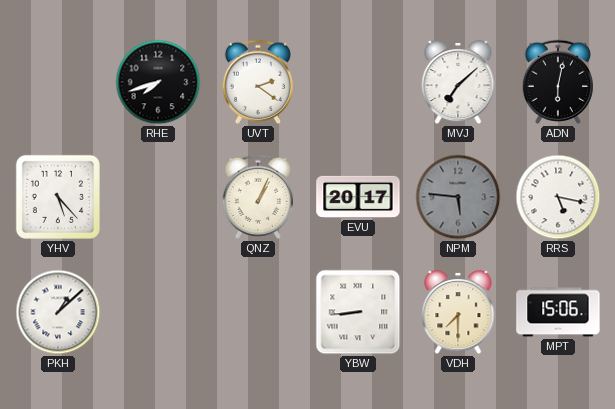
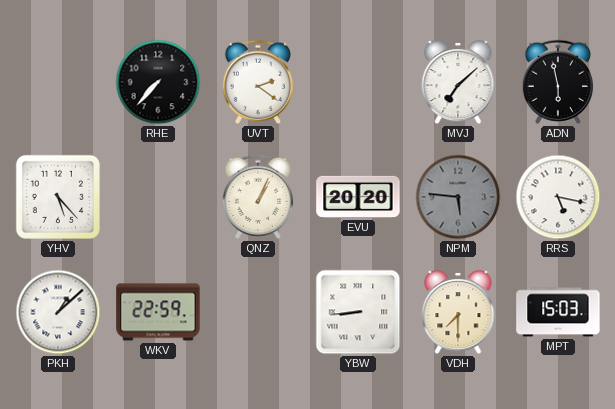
RHE: 7:42 -> 7:37 (158, 82)
ADN: 6:02 -> 5:58 (557, 82)
EVU: 20:17 -> 20:20 (358, 197)
WKV: none -> 22:59 (158, 312)
MPT: 15:06 -> 15:03 (558, 312)
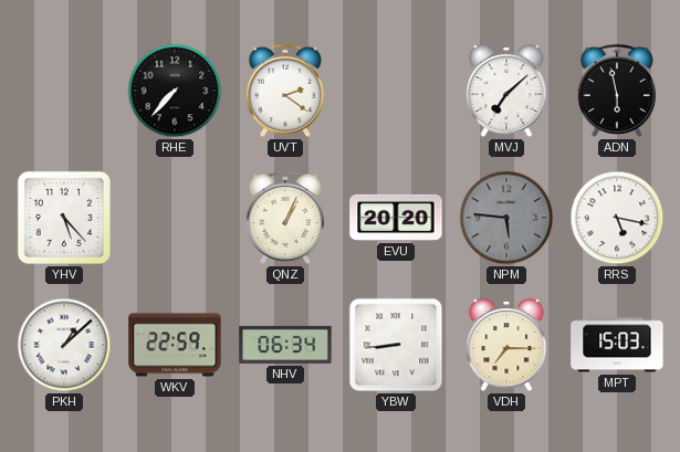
NHV: none -> 06:34 (285, 345)
VDH: 7:30 -> 7:15 (506, 345)
